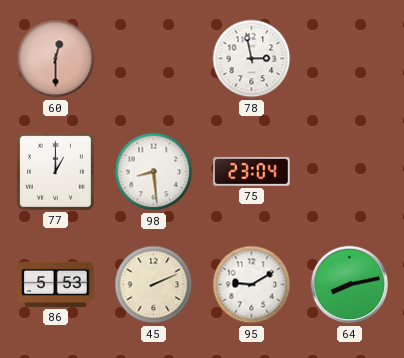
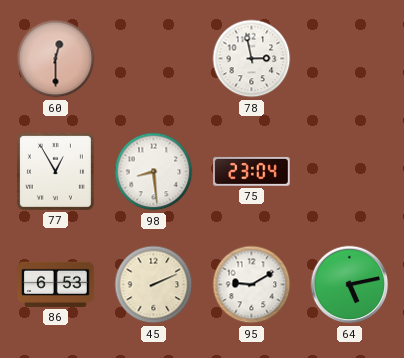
77: 1:00 -> 12:55 (55, 171)
86: 5:53 -> 6:53 (56, 284)
64: 8:13 -> 5:13 (350, 285)
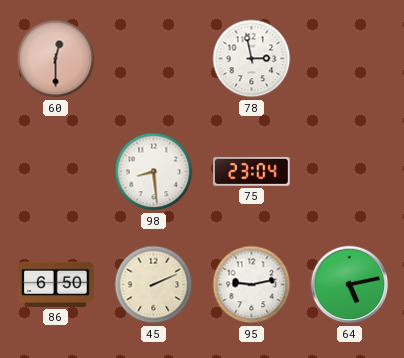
77: 12:55 -> none (55, 171)
86: 6:53 -> 6:50 (56, 284)
95: 9:10 -> 9:13 (252, 285)
